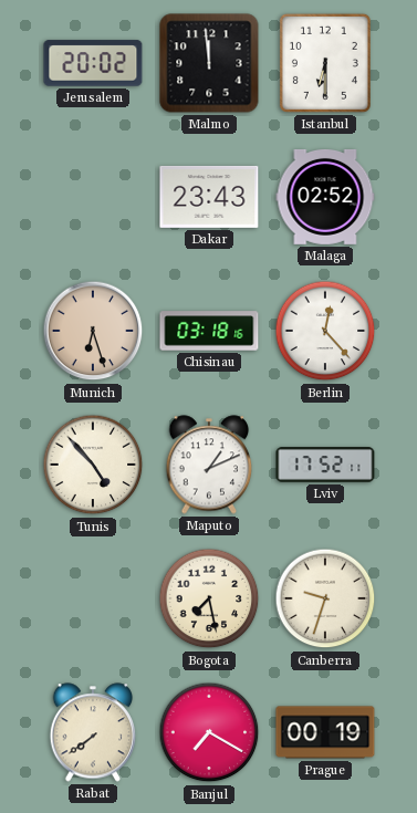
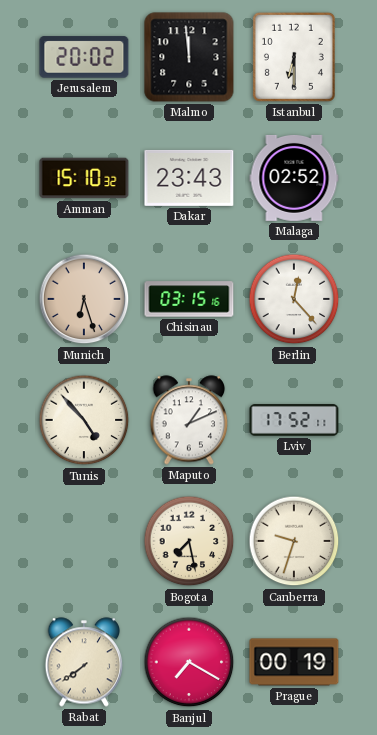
Amman: none -> 15:10 (84, 178)
Chisinau: 03:18 -> 03:15 (189, 299)
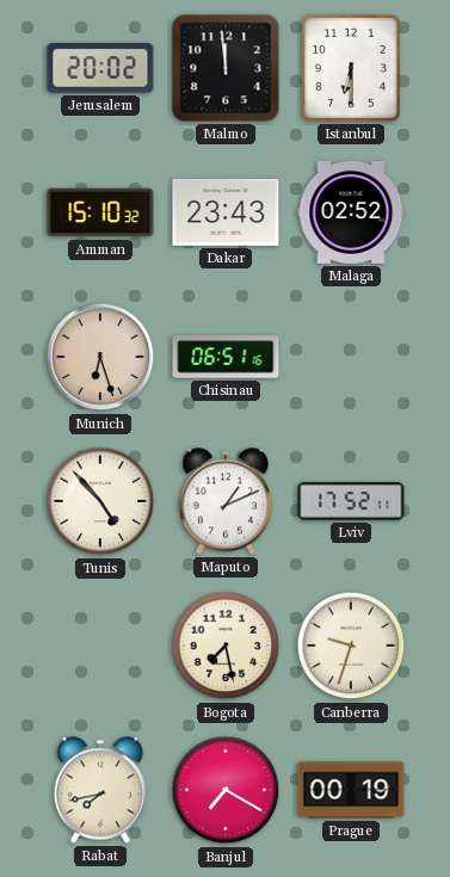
Chisinau: 03:15 -> 06:51 (226, 357)
Berlin: 12:23 -> none (294, 299)
Rabat: 7:39 -> 7:43 (100, 790)
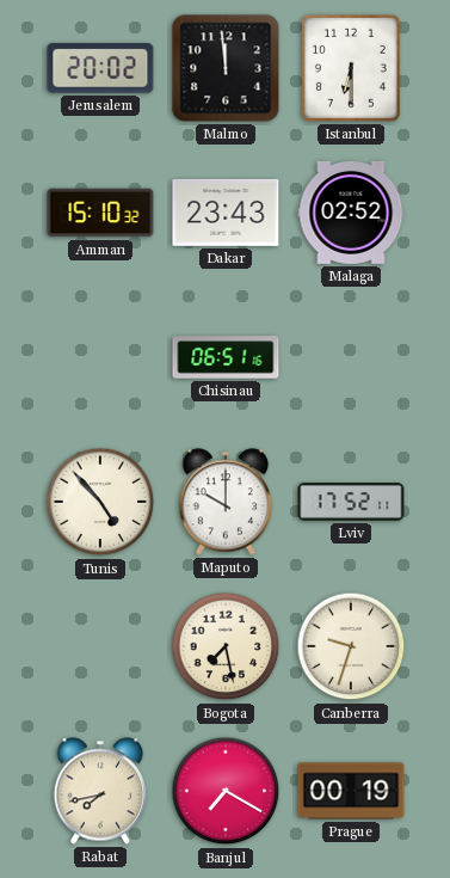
Munich: 6:27 -> none (100, 357)
Maputo: 1:11 -> 10:00 (226, 502)
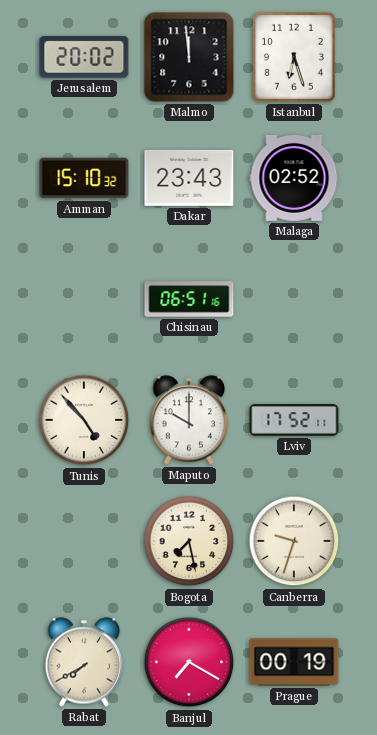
Istanbul: 6:30 -> 6:27 (294, 57)
Rabat: 7:43 -> 7:40 (84, 662)
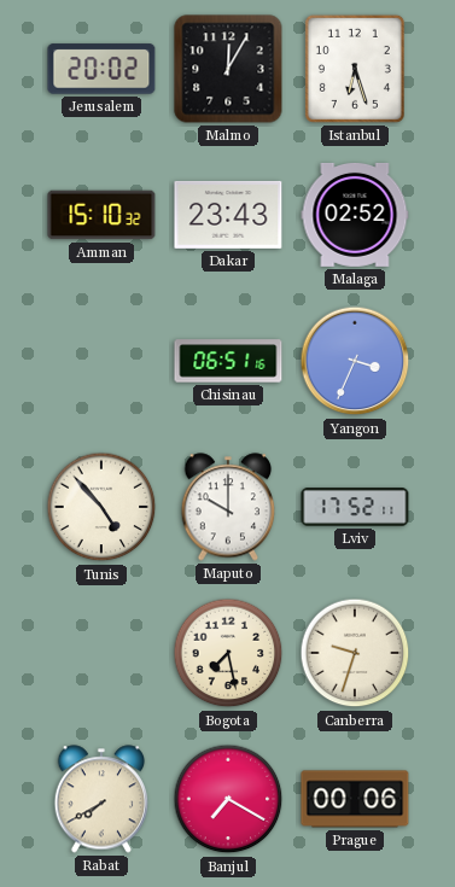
Malmo: 11:59 -> 12:05 (228, 69)
Yangon: none -> 3:34 (355, 361)
Prague: 00:19 -> 00:06 (355, 799)
